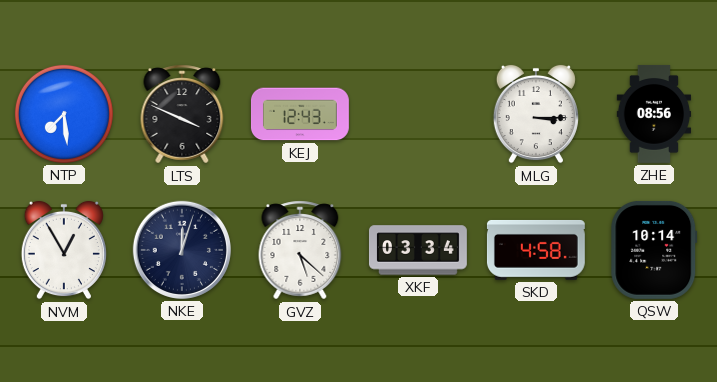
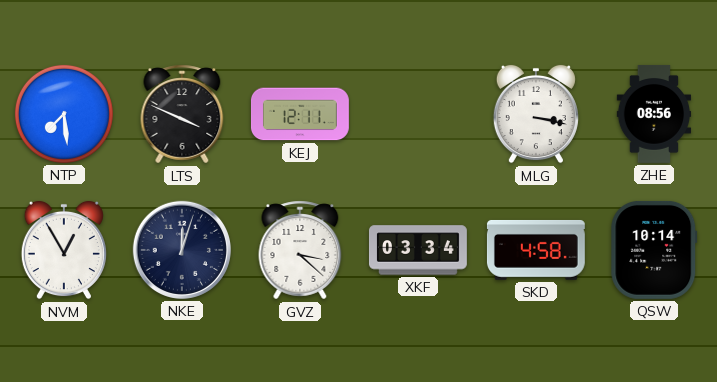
KEJ: 12:43 -> 12:11 (300, 114)
MLG: 3:15 -> 3:17 (536, 114)
GVZ: 5:22 -> 3:22 (300, 250)
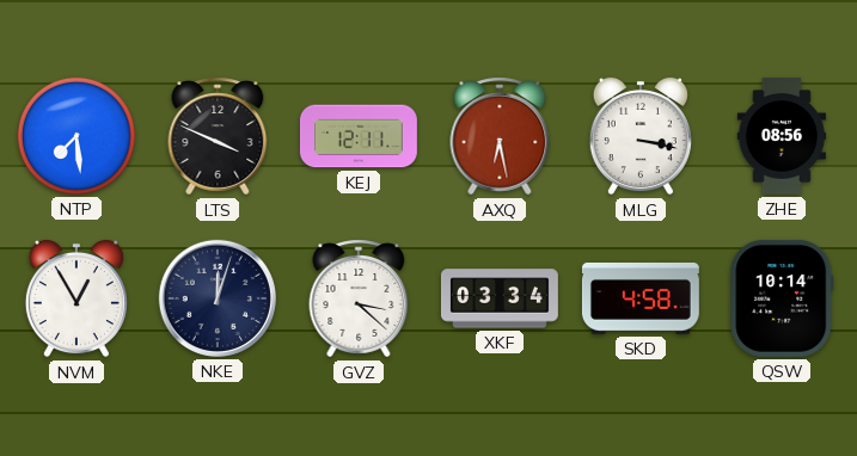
AXQ: none -> 6:28 (500, 136)
